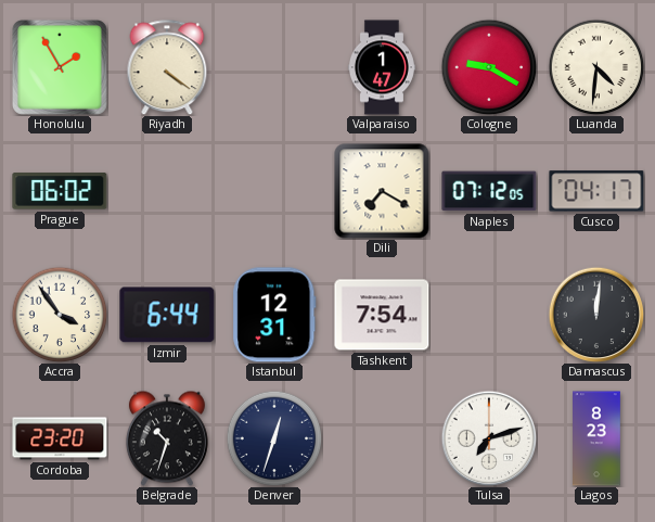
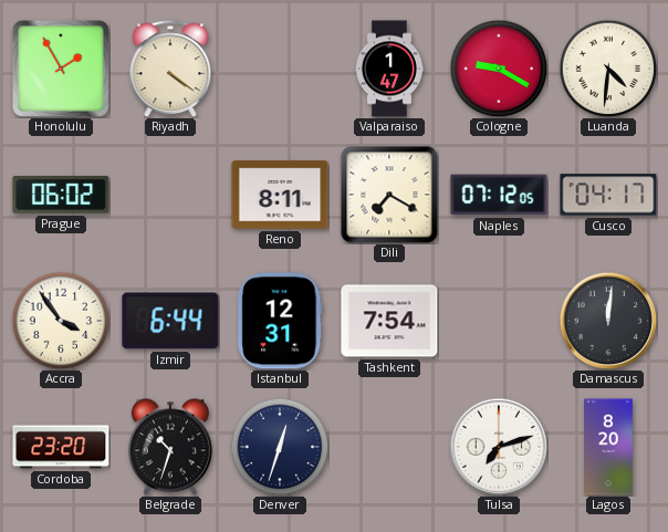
Reno: none -> 8:11 (280, 195)
Lagos: 8:23 -> 8:20 (609, 447)
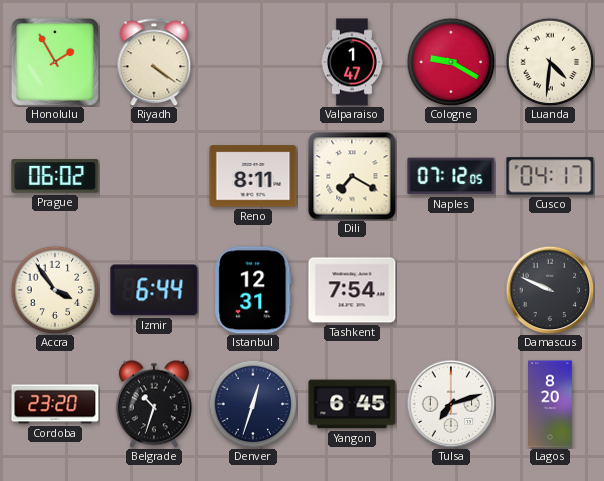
Damascus: 12:01 -> 9:49 (550, 290)
Yangon: none -> 6:45 (352, 404)
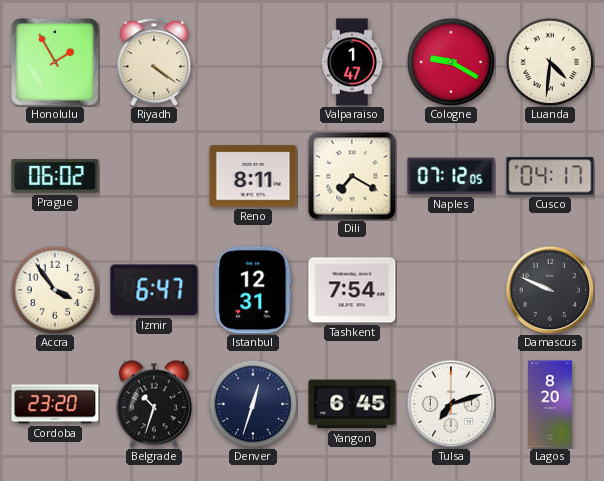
Izmir: 6:44 -> 6:47 (154, 290)
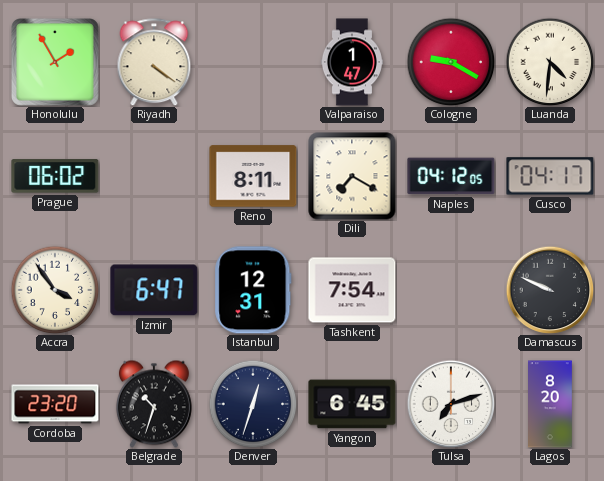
Naples: 07:12 -> 04:12 (451, 176)
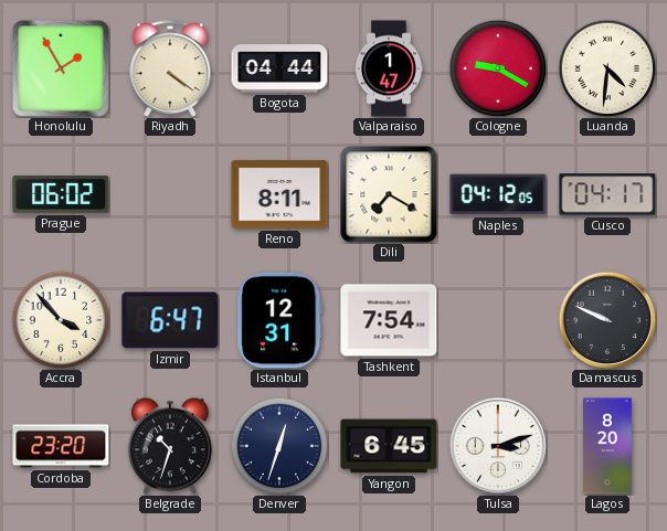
Bogota: none -> 04:44 (279, 68)
Accra: 3:54 -> 3:53 (61, 320)
Tulsa: 7:12 -> 3:12 (498, 446)
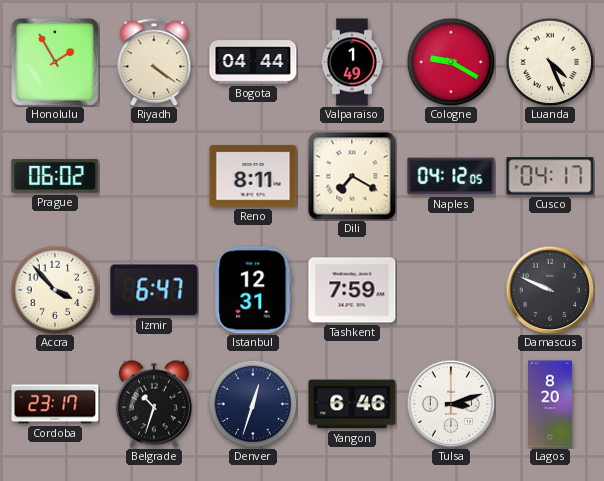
Valparaiso: 1:47 -> 1:49 (352, 62)
Luanda: 4:31 -> 4:26 (550, 62)
Tashkent: 7:54 -> 7:59 (352, 290)
Cordoba: 23:20 -> 23:17 (55, 404)
Yangon: 6:45 -> 6:46 (352, 404)
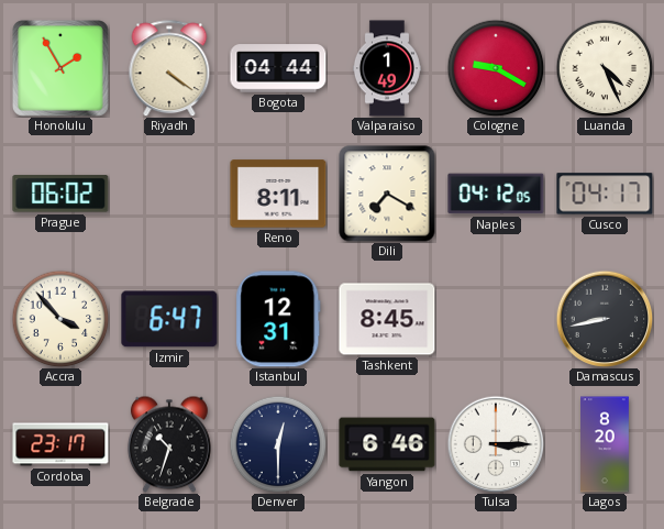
Tashkent: 7:59 -> 8:45 (387, 319)
Damascus: 9:49 -> 8:43 (605, 319)
Denver: 12:33 -> 12:30 (278, 444)
Tulsa: 3:12 -> 3:15 (496, 444)
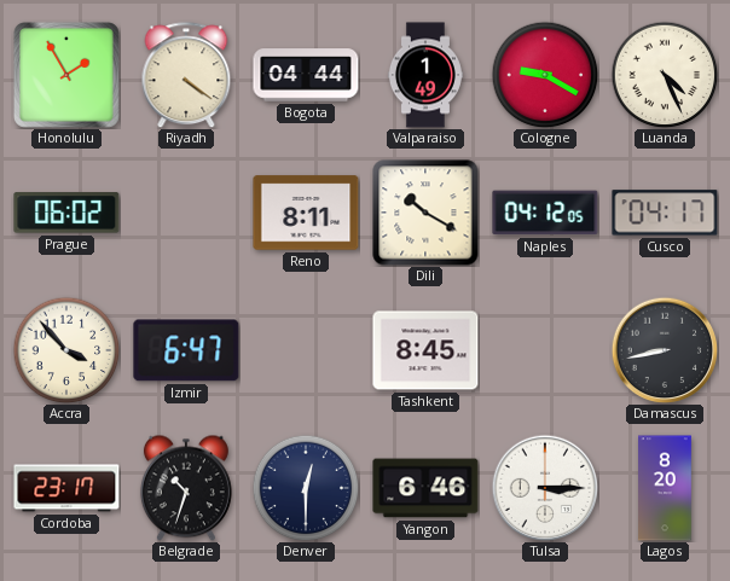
Dili: 7:20 -> 10:20 (425, 213)
Istanbul: 12:31 -> none (278, 319)
